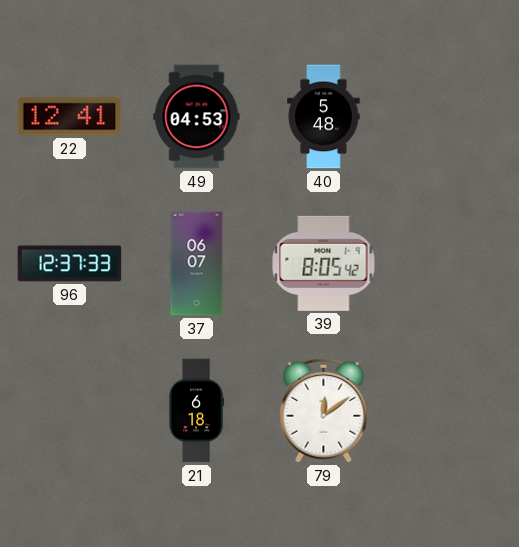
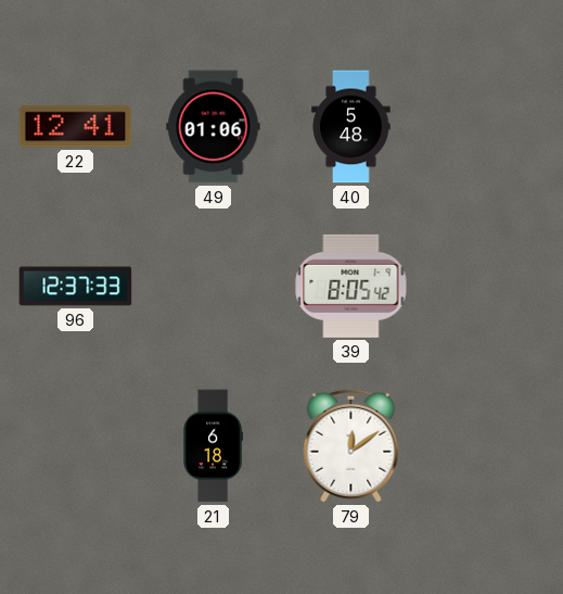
49: 04:53 -> 01:06 (214, 127)
37: 06:07 -> none (197, 264)
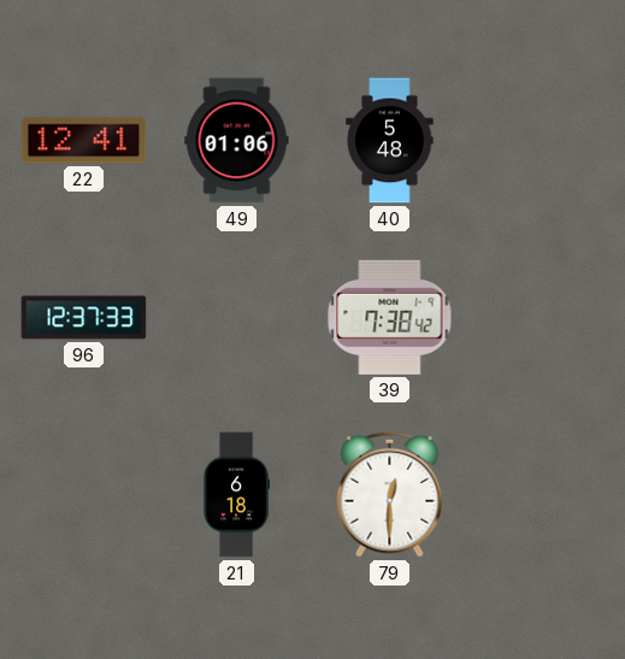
39: 8:05 -> 7:38 (390, 317)
79: 12:09 -> 12:30 (390, 494)
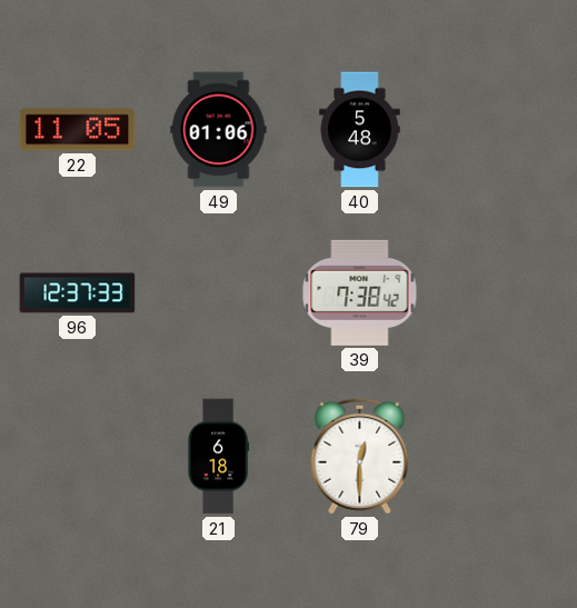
22: 12:41 -> 11:05 (78, 130)
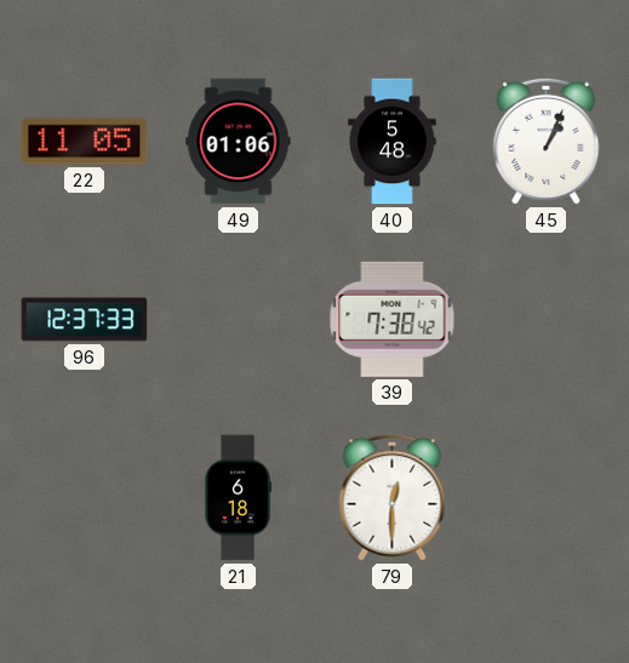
45: none -> 1:04 (547, 141)
